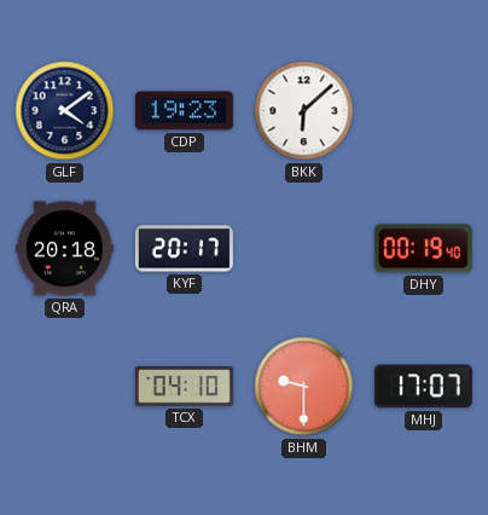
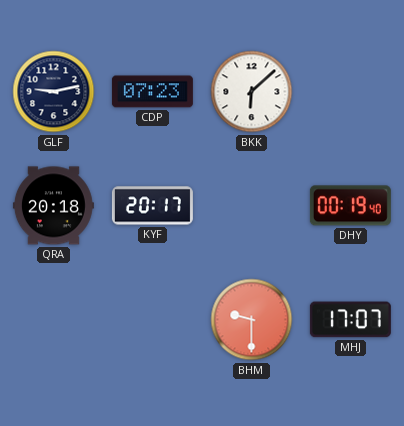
GLF: 4:09 -> 9:13 (54, 92)
CDP: 19:23 -> 07:23 (152, 92)
TCX: 04:10 -> none (184, 387)
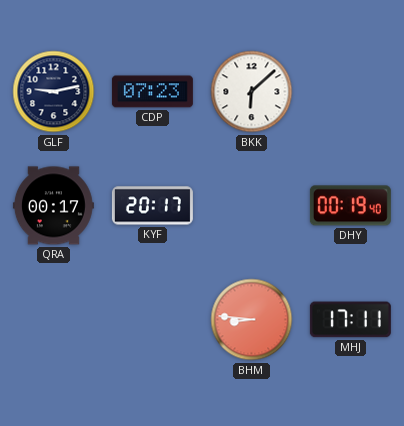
QRA: 20:18 -> 00:17 (53, 206)
BHM: 9:30 -> 8:46 (252, 320)
MHJ: 17:07 -> 17:11 (350, 320)
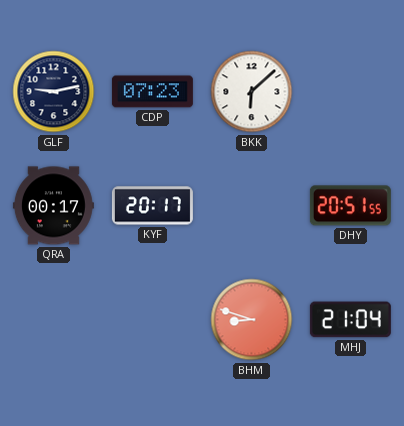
DHY: 00:19 -> 20:51 (350, 206)
BHM: 8:46 -> 8:48 (252, 320)
MHJ: 17:11 -> 21:04 (350, 320)
